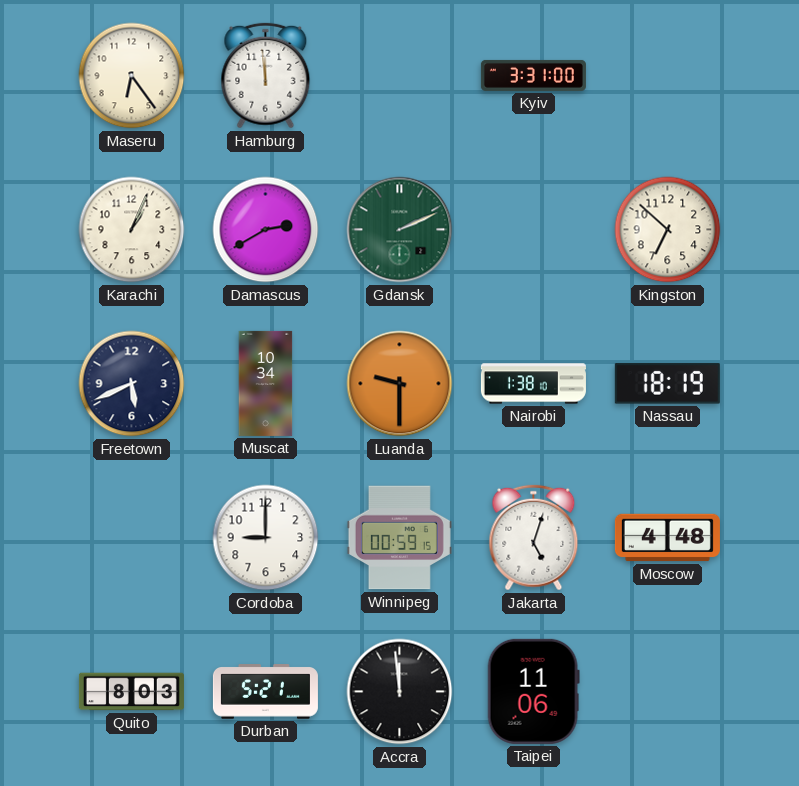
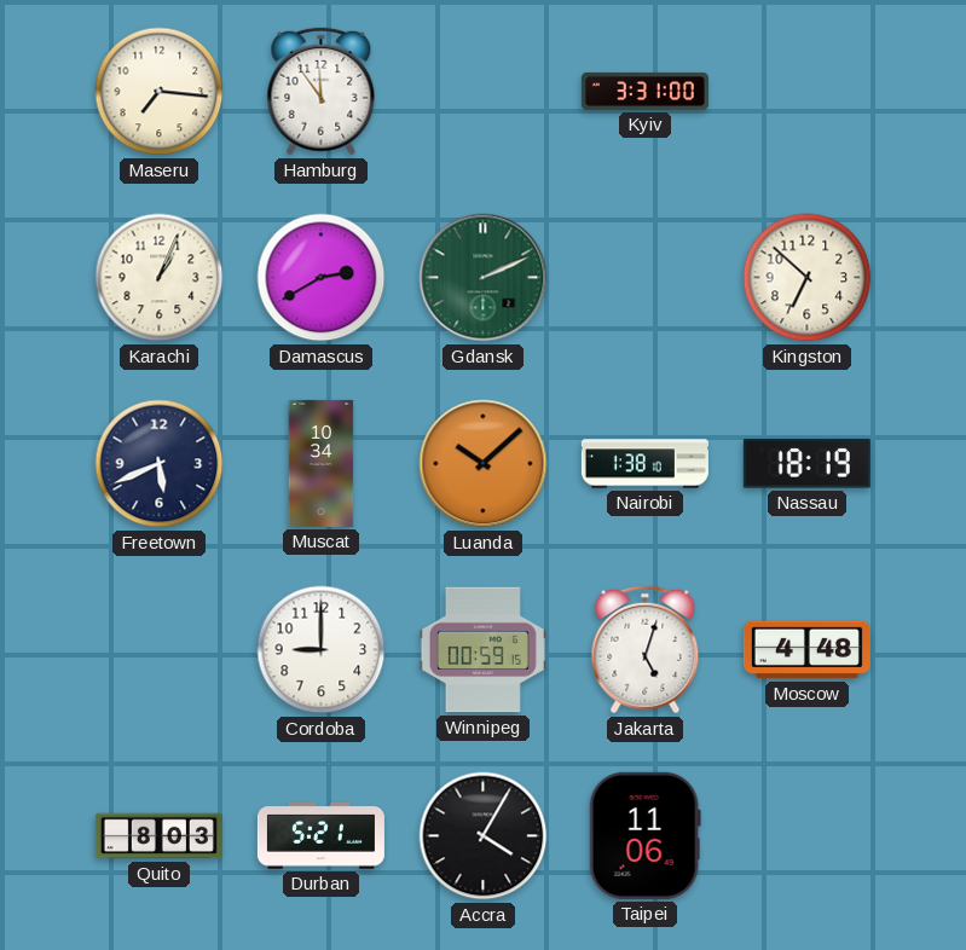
Maseru: 6:24 -> 7:16 (160, 92)
Hamburg: 11:59 -> 11:54 (322, 92)
Luanda: 9:30 -> 10:08 (484, 464)
Accra: 11:59 -> 4:05 (484, 836)
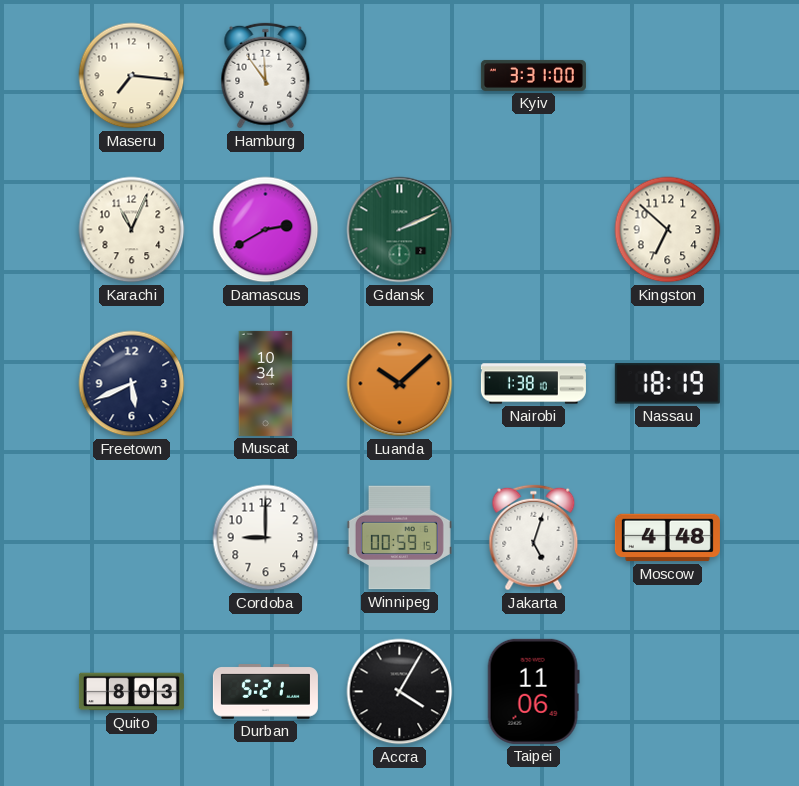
Karachi: 1:04 -> 11:04 (132, 230)
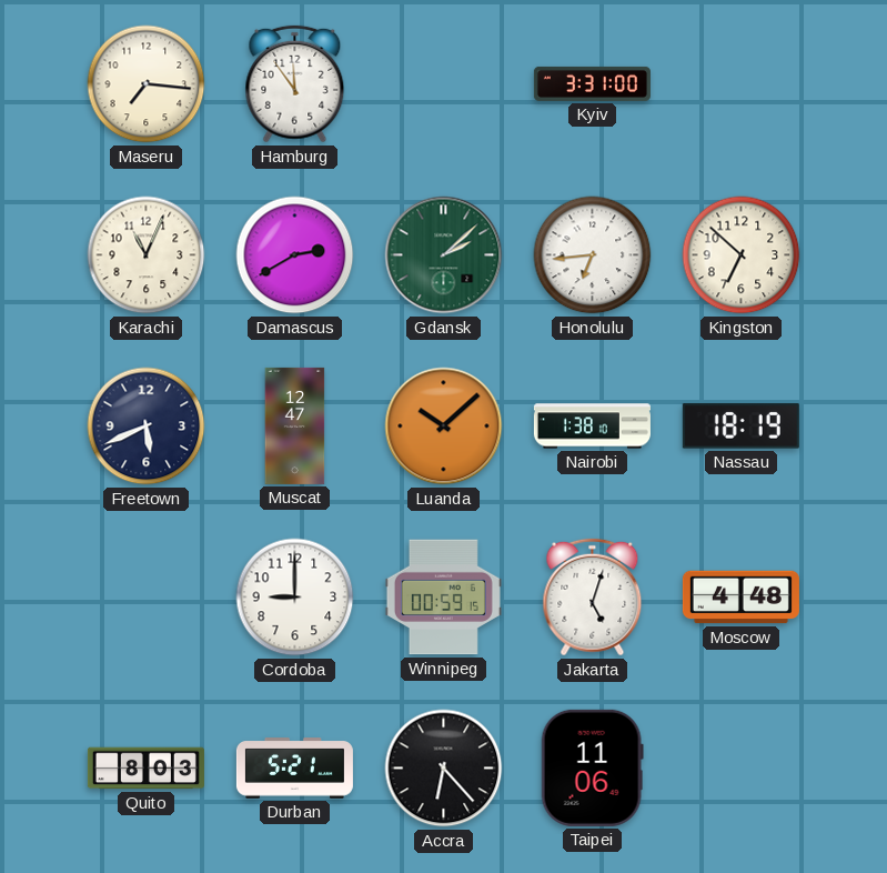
Gdansk: 2:11 -> 2:08 (444, 255)
Honolulu: none -> 6:44 (593, 255)
Muscat: 10:34 -> 12:47 (295, 425)
Accra: 4:05 -> 6:23 (444, 769)
